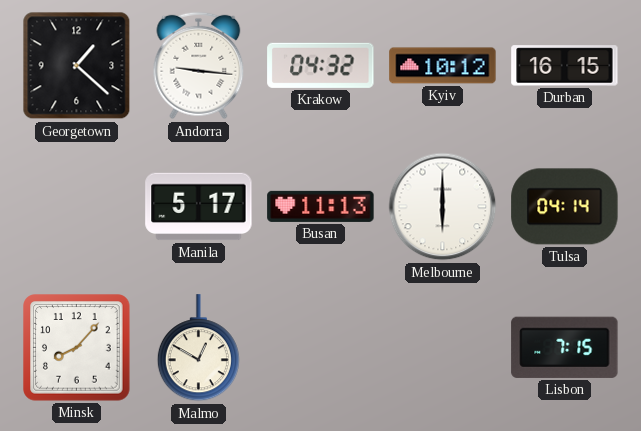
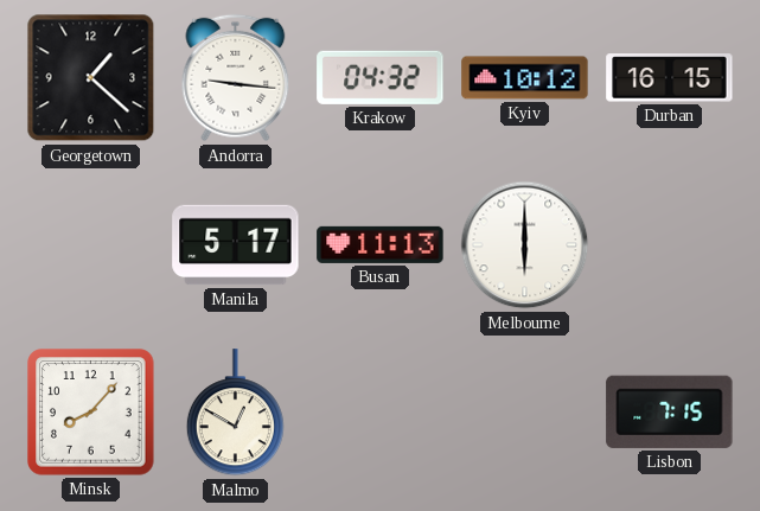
Tulsa: 04:14 -> none (565, 207)
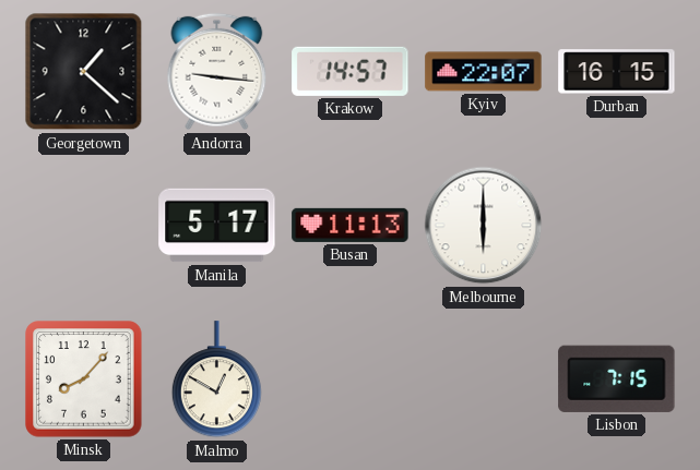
Krakow: 04:32 -> 14:57 (351, 71)
Kyiv: 10:12 -> 22:07 (484, 72)
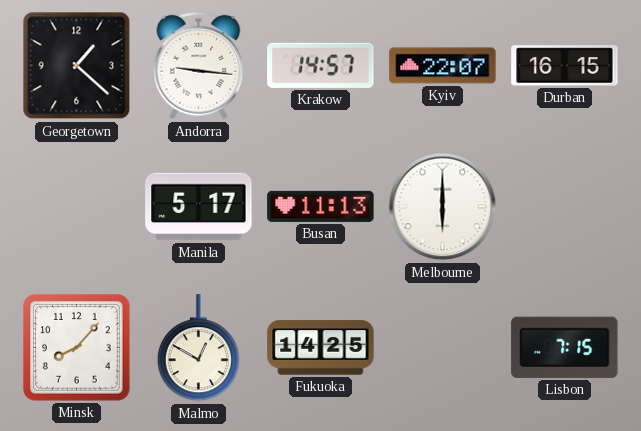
Fukuoka: none -> 14:25 (321, 348)
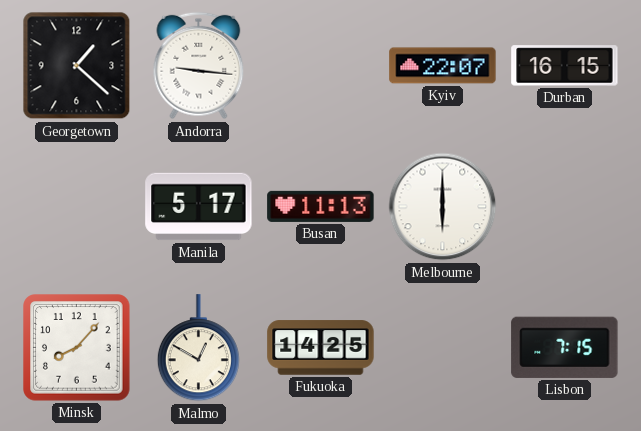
Krakow: 14:57 -> none (321, 65)
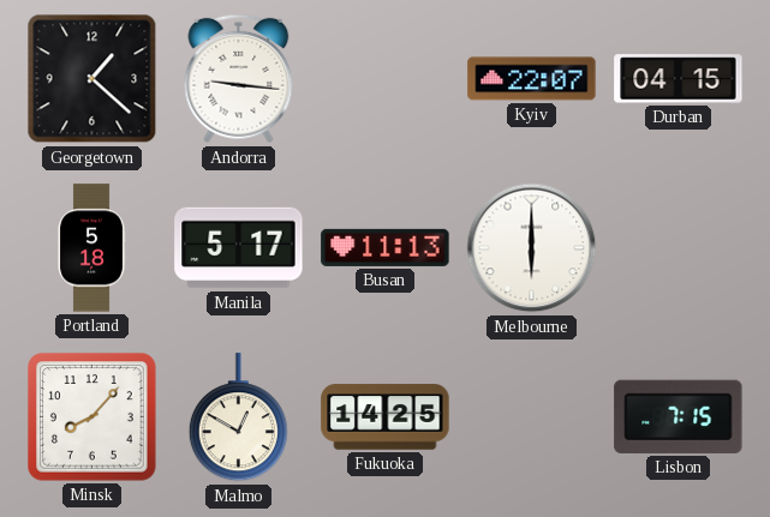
Durban: 16:15 -> 04:15 (679, 79)
Portland: none -> 5:18 (91, 248)
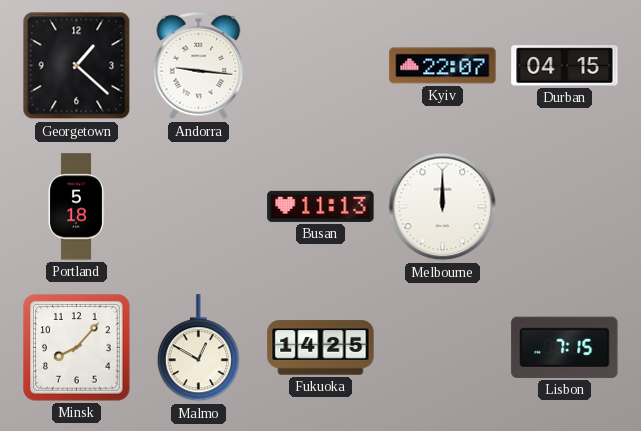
Manila: 5:17 -> none (239, 248)
Melbourne: 6:00 -> 12:00 (443, 207)
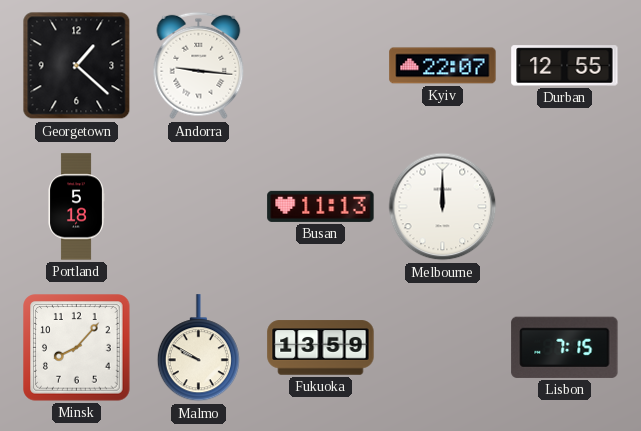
Durban: 04:15 -> 12:55 (565, 66)
Malmo: 12:50 -> 9:50 (198, 348)
Fukuoka: 14:25 -> 13:59 (321, 348)
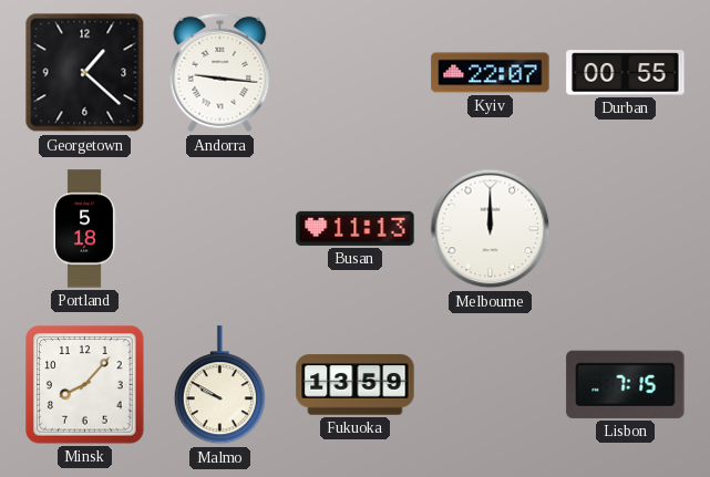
Durban: 12:55 -> 00:55 (626, 73)
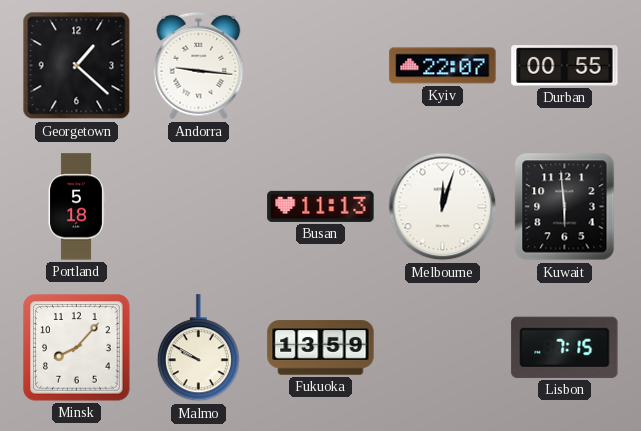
Melbourne: 12:00 -> 12:03 (443, 207)
Kuwait: none -> 5:59 (565, 207)
